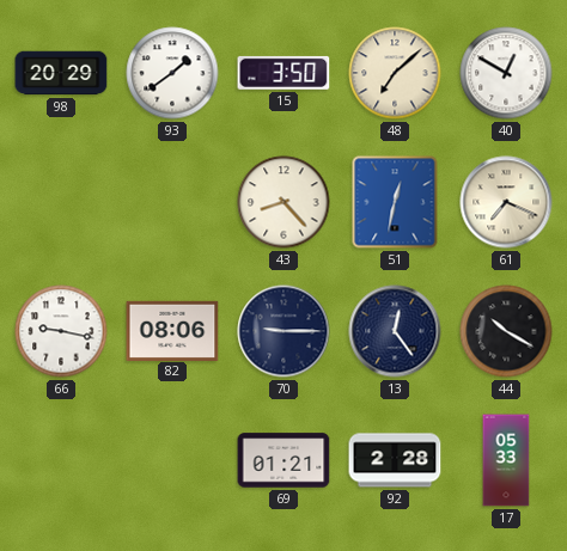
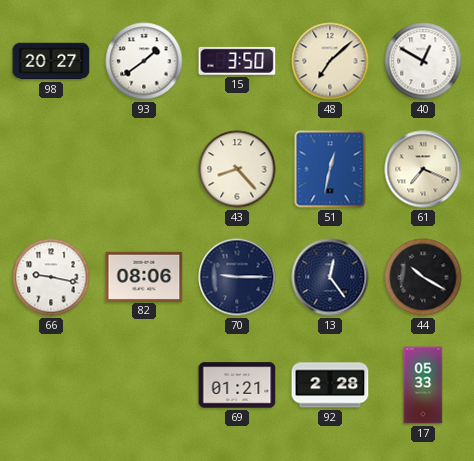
98: 20:29 -> 20:27 (51, 61)
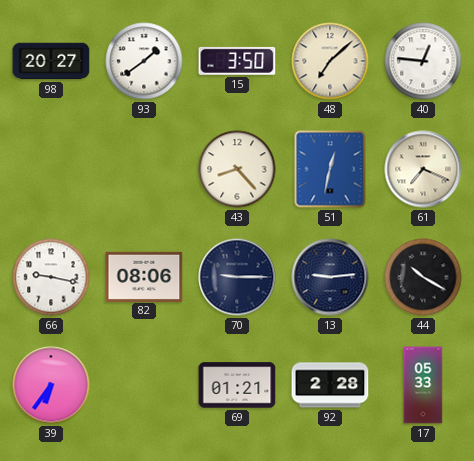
40: 12:50 -> 12:46 (423, 61)
13: 12:24 -> 9:14 (330, 277)
39: none -> 6:36 (51, 385)
